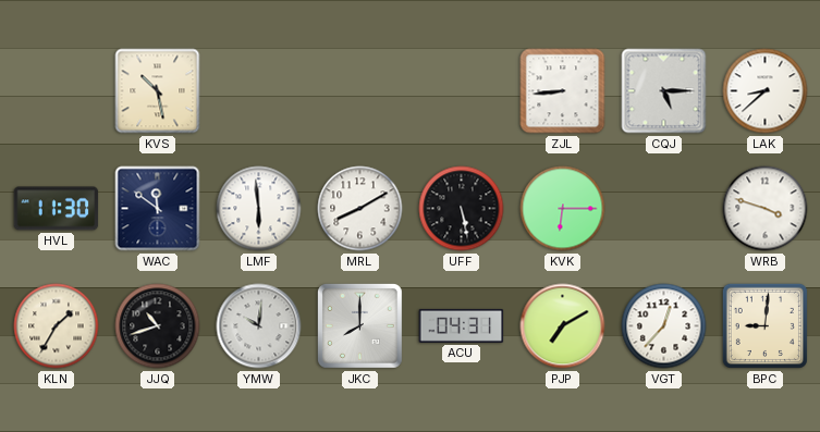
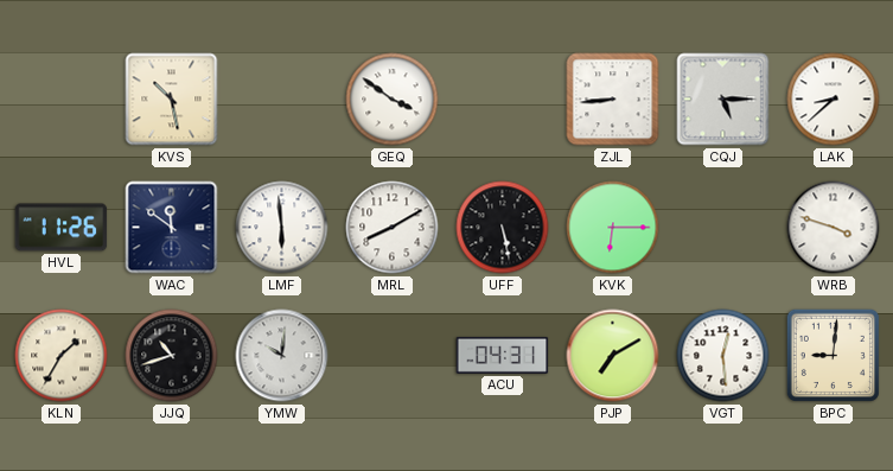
GEQ: none -> 3:51 (393, 100)
HVL: 11:30 -> 11:26 (62, 228)
JKC: 8:00 -> none (359, 325)
VGT: 12:37 -> 12:29 (723, 356)
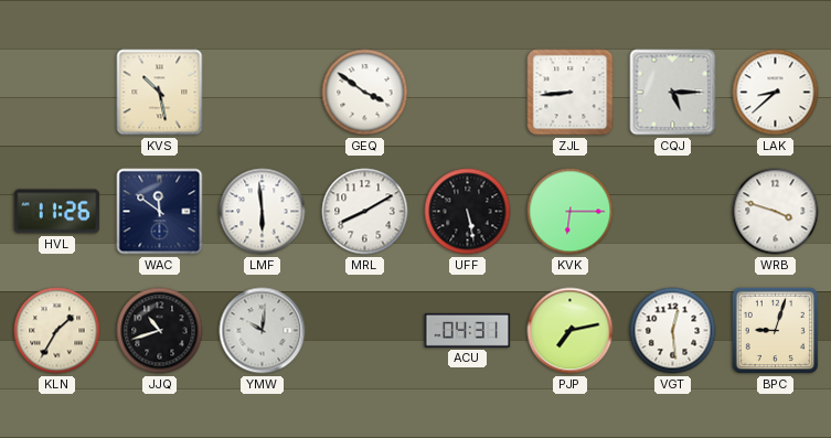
PJP: 7:10 -> 7:13 (571, 331)
BPC: 9:01 -> 9:03 (775, 330)
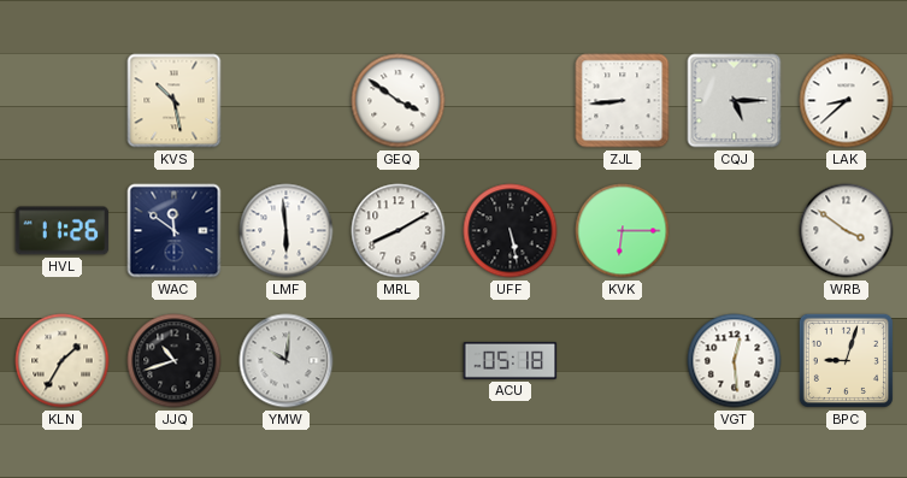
WRB: 3:48 -> 3:51 (847, 231)
ACU: 04:31 -> 05:18 (511, 360)
PJP: 7:13 -> none (571, 331)
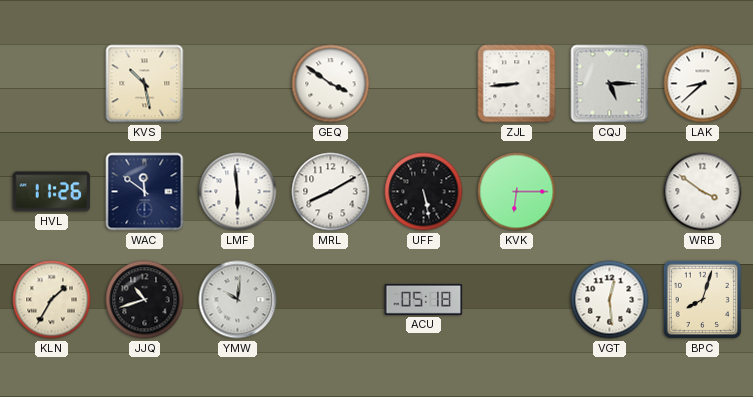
BPC: 9:03 -> 8:03 (702, 299)
